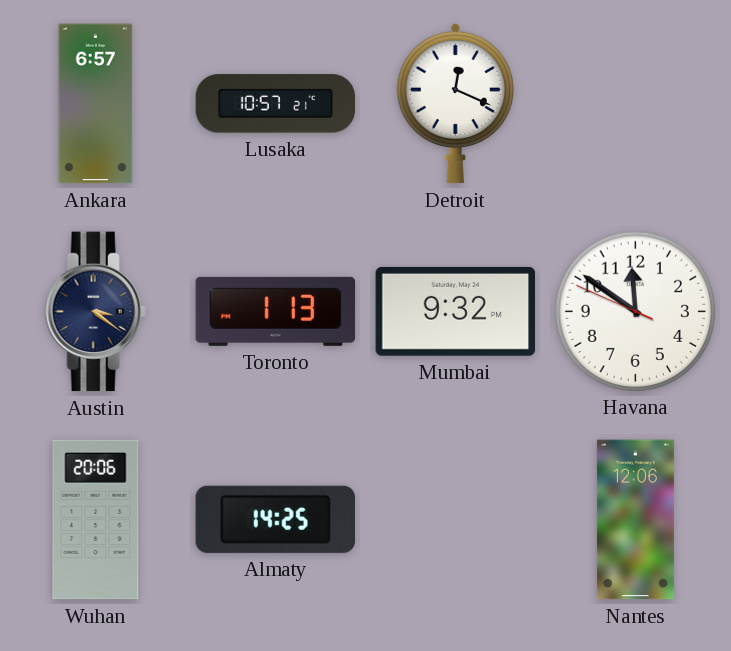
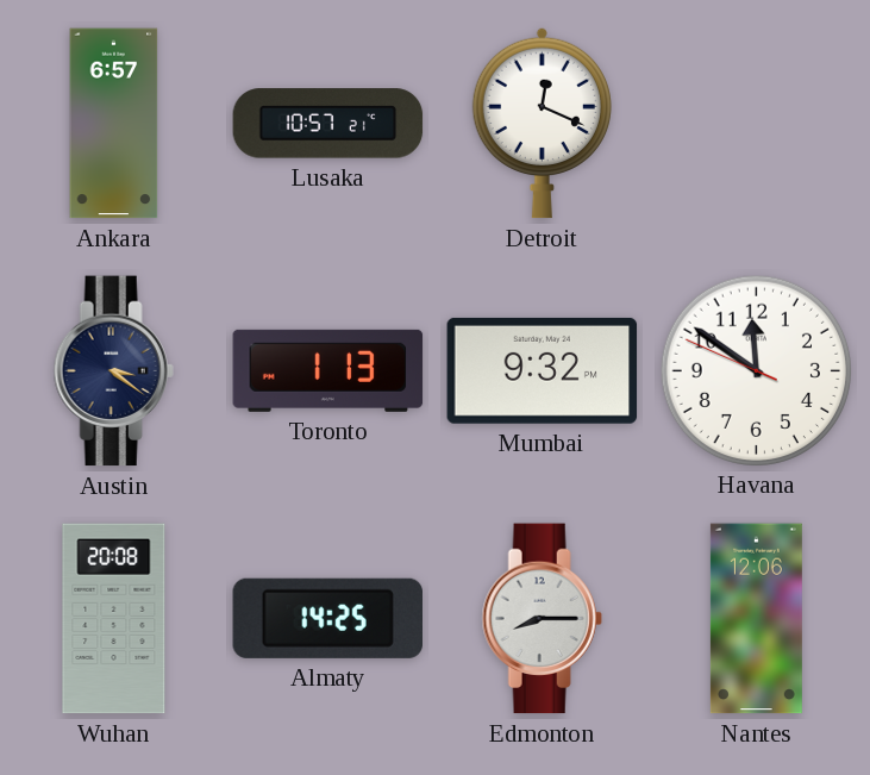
Wuhan: 20:06 -> 20:08 (114, 619)
Edmonton: none -> 8:15 (542, 619)
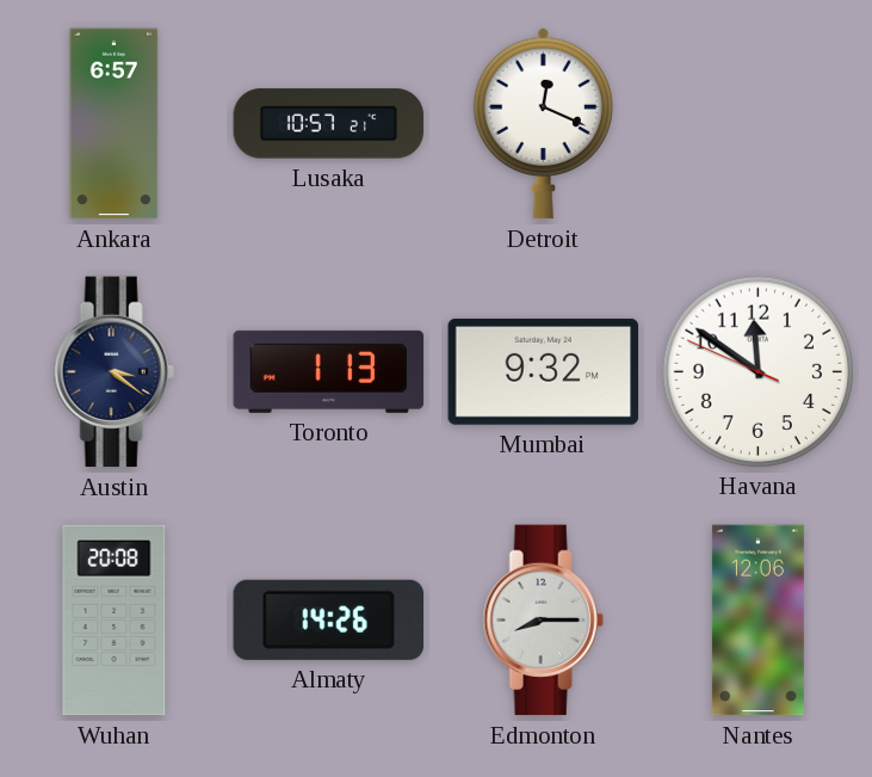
Almaty: 14:25 -> 14:26 (328, 619)
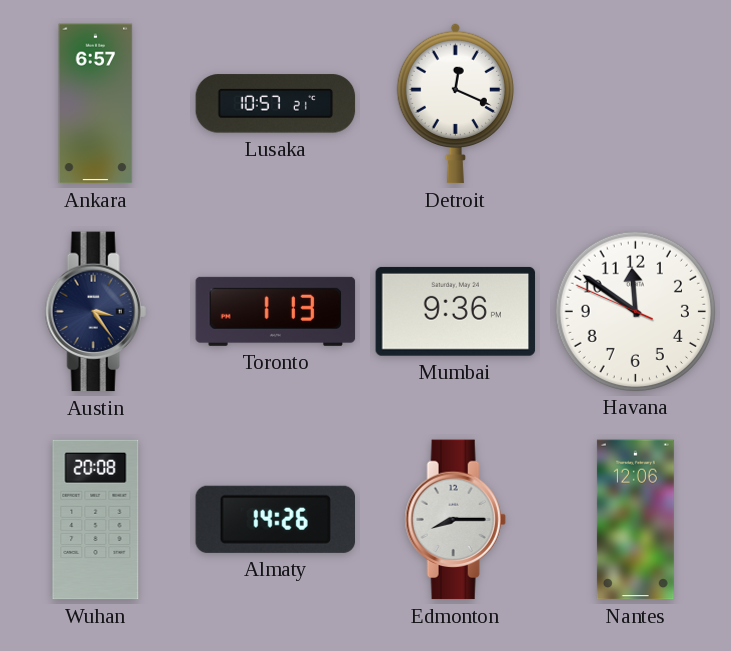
Austin: 3:21 -> 3:24 (95, 312)
Mumbai: 9:32 -> 9:36 (456, 311)
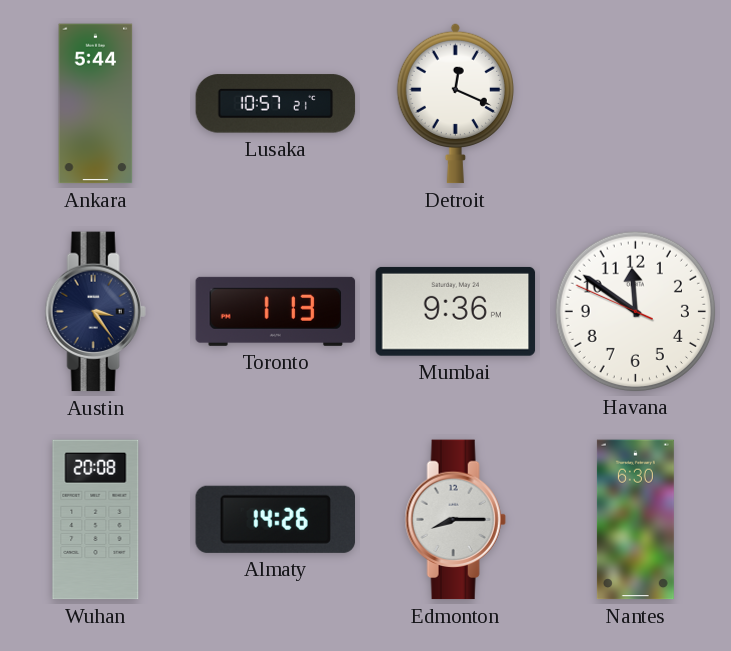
Ankara: 6:57 -> 5:44 (96, 104)
Nantes: 12:06 -> 6:30 (635, 520)
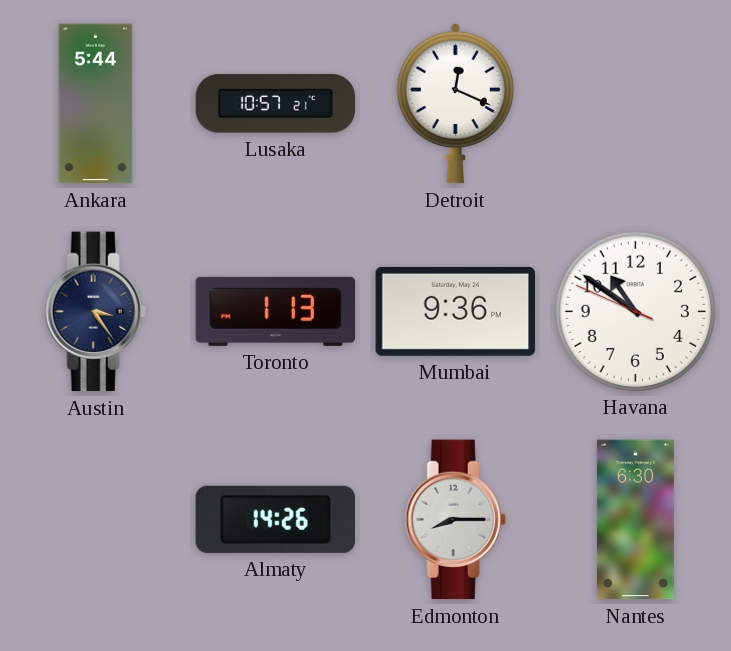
Havana: 11:50 -> 10:50 (635, 311)
Wuhan: 20:08 -> none (96, 520)
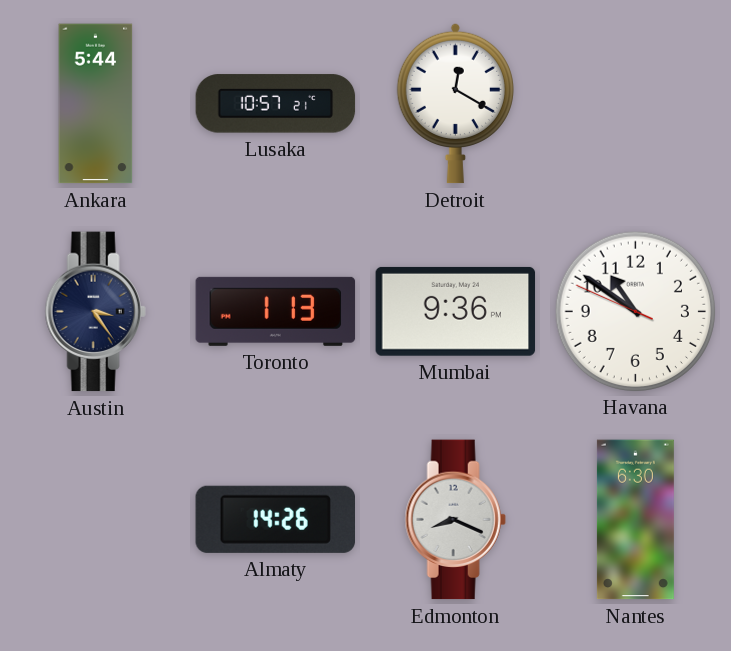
Detroit: 12:19 -> 12:20 (455, 103)
Edmonton: 8:15 -> 8:19 (455, 520)
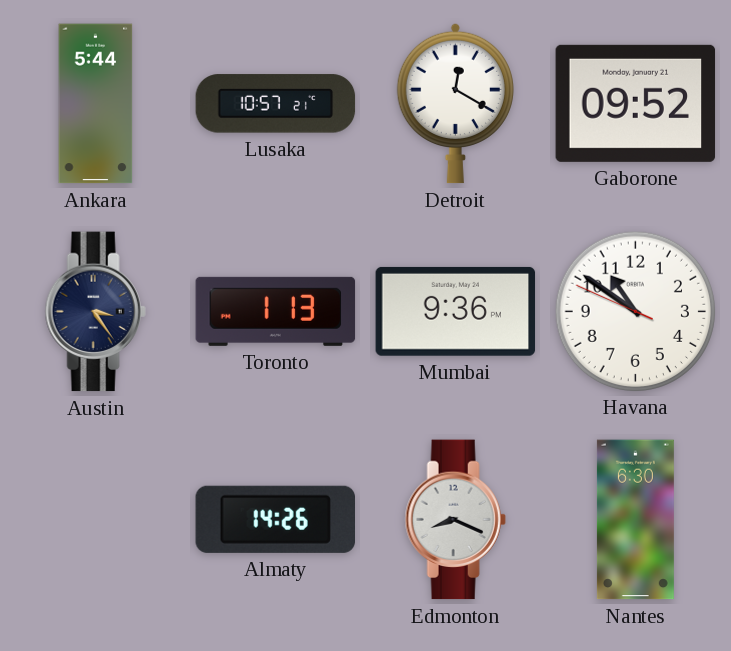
Gaborone: none -> 09:52 (636, 103)
